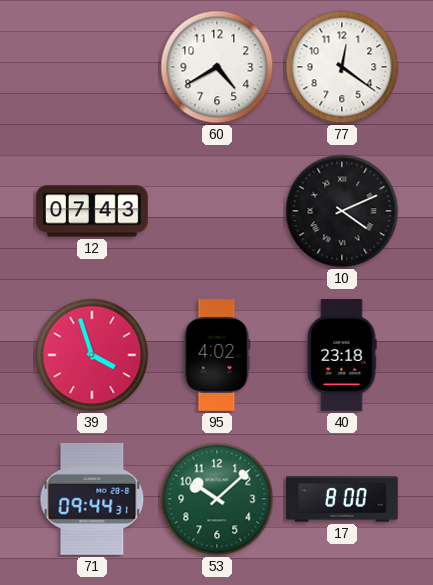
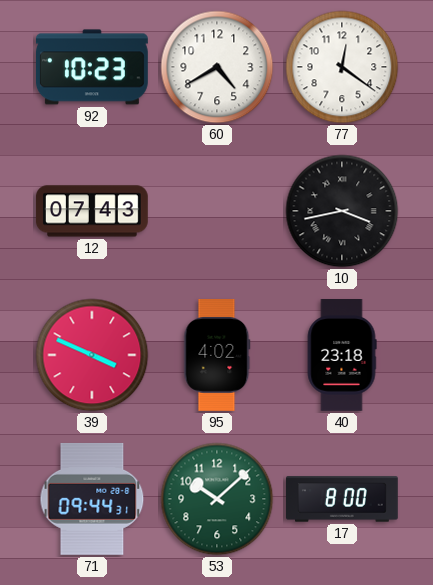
92: none -> 10:23 (93, 67)
10: 4:11 -> 3:43 (342, 211)
39: 3:57 -> 3:49 (92, 355)
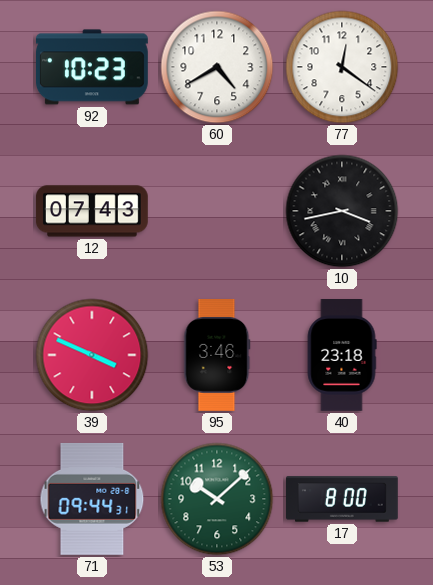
95: 4:02 -> 3:46 (217, 356)
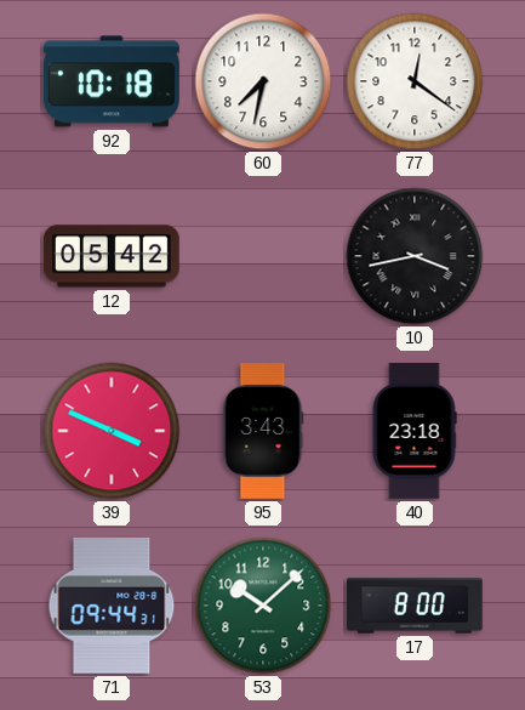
92: 10:23 -> 10:18 (113, 81)
60: 4:40 -> 7:32 (263, 81)
12: 07:43 -> 05:42 (112, 256)
95: 3:46 -> 3:43 (263, 432)
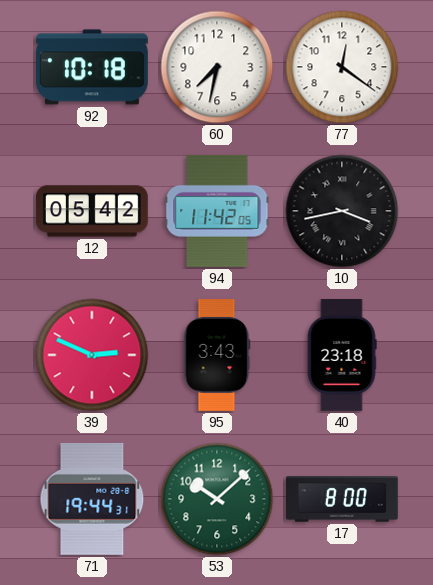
94: none -> 11:42 (217, 211)
39: 3:49 -> 2:49 (92, 355)
71: 09:44 -> 19:44 (92, 499)
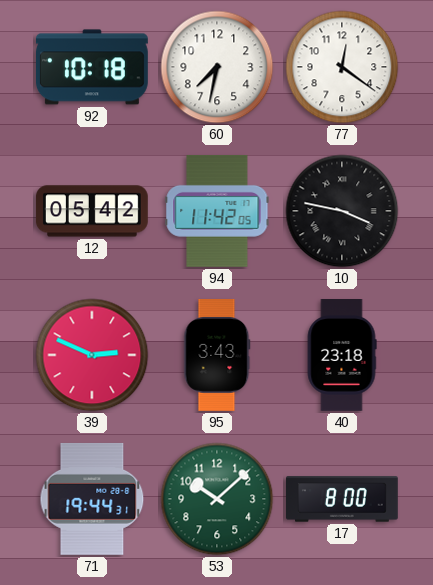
10: 3:43 -> 3:47 (342, 211)
